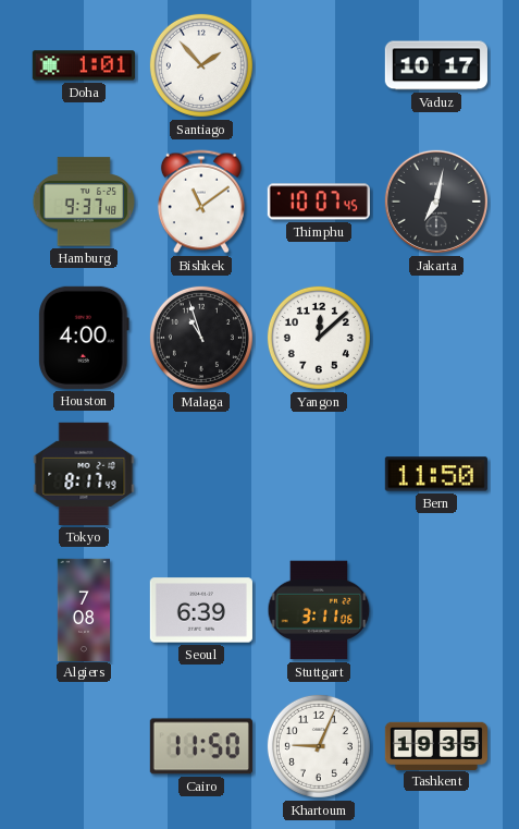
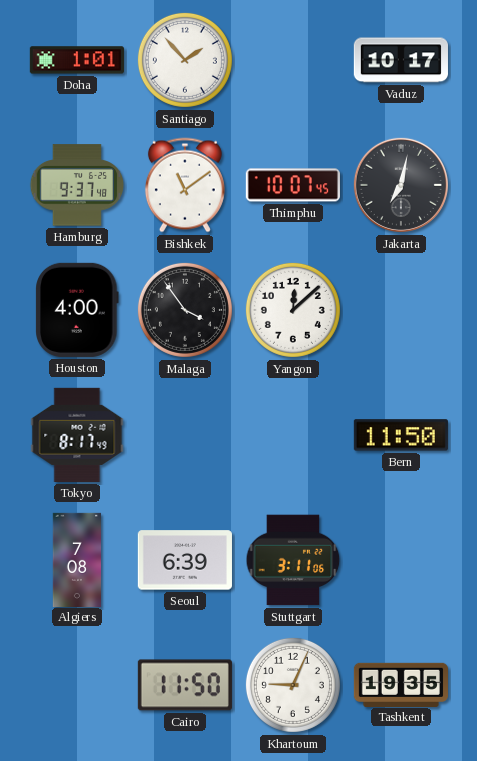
Malaga: 10:57 -> 3:54 (185, 310)
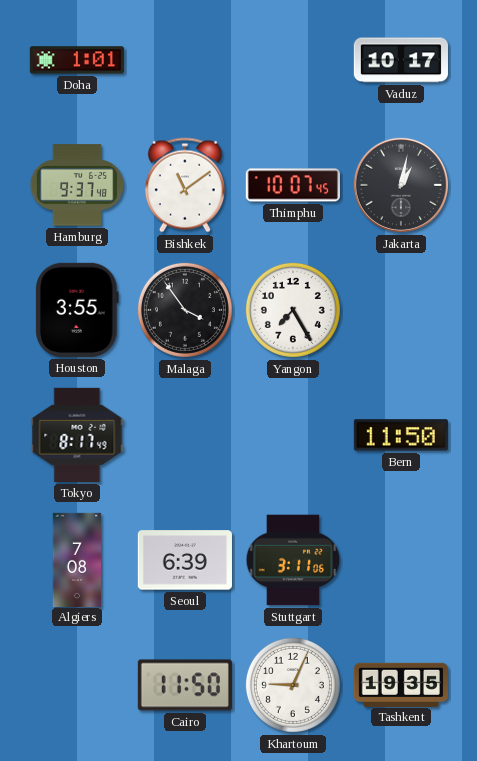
Santiago: 1:53 -> none (185, 60)
Jakarta: 7:02 -> 1:02 (401, 185)
Houston: 4:00 -> 3:55 (77, 310)
Yangon: 12:08 -> 7:25 (293, 310)
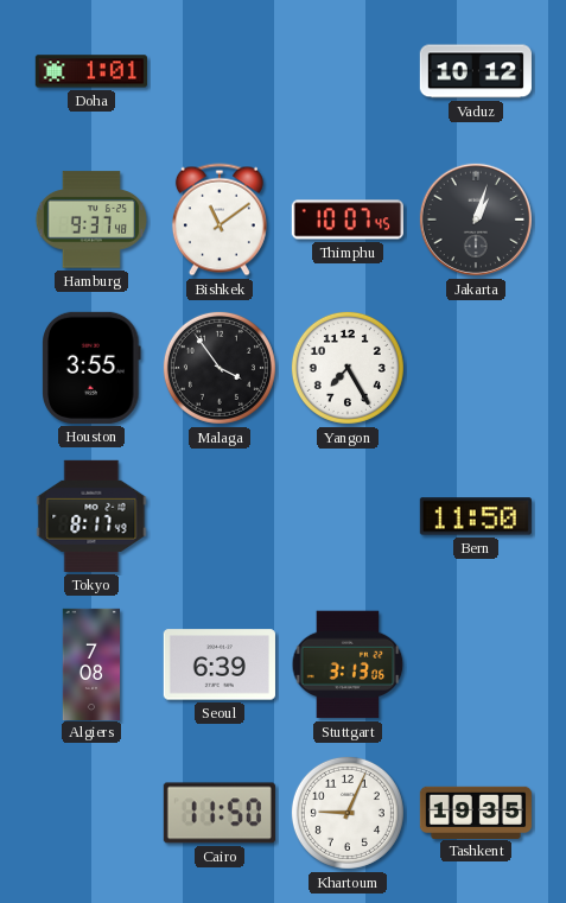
Vaduz: 10:17 -> 10:12 (476, 71)
Jakarta: 1:02 -> 1:03 (476, 220)
Stuttgart: 3:11 -> 3:13 (348, 664)
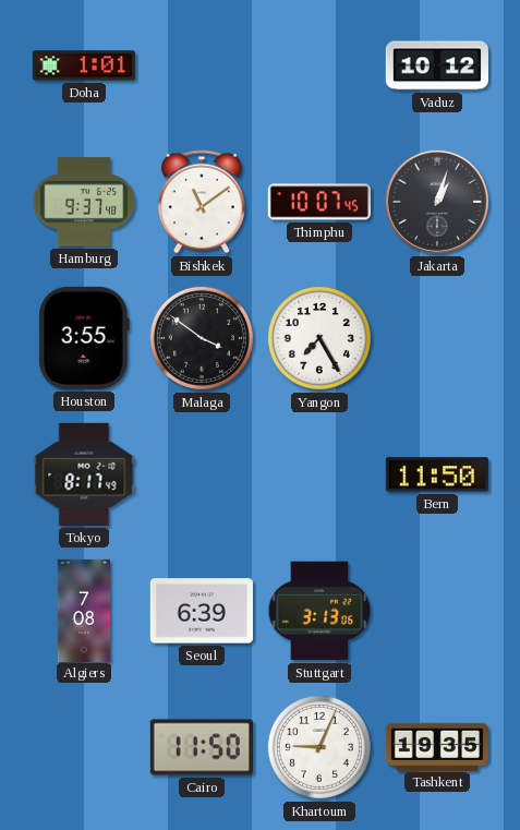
Malaga: 3:54 -> 3:51 (202, 338)
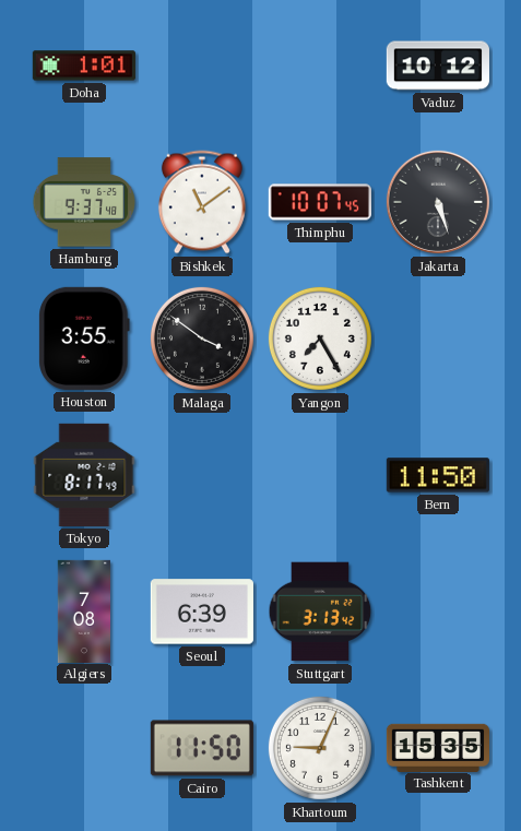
Jakarta: 1:03 -> 5:27 (438, 202)
Stuttgart: 3:13:06 -> 3:13:42 (320, 612)
Tashkent: 19:35 -> 15:35 (438, 747)
